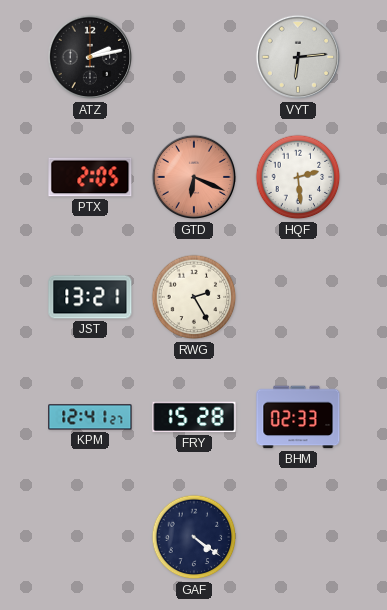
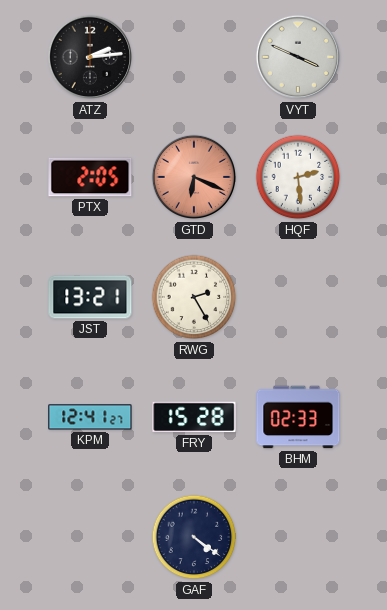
ATZ: 2:13 -> 2:14 (90, 57)
VYT: 6:14 -> 3:49 (298, 57)
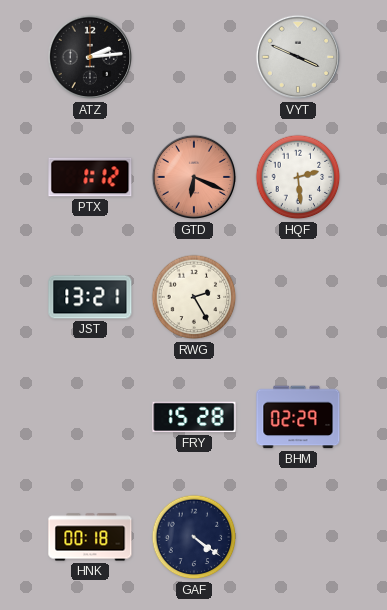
PTX: 2:05 -> 1:12 (90, 177)
KPM: 12:41 -> none (90, 417)
BHM: 02:33 -> 02:29 (298, 417)
HNK: none -> 00:18 (90, 537)
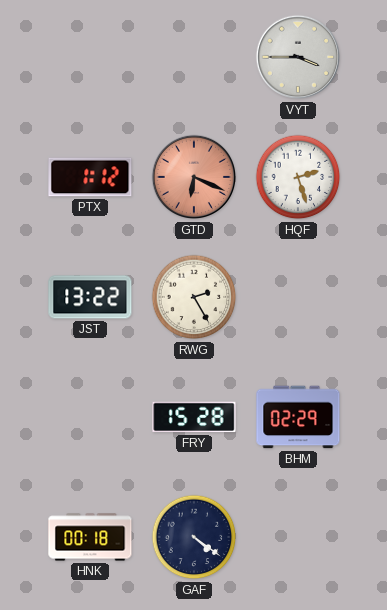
ATZ: 2:14 -> none (90, 57)
VYT: 3:49 -> 3:45 (298, 57)
HQF: 2:29 -> 2:27 (298, 177)
JST: 13:21 -> 13:22 (90, 297)
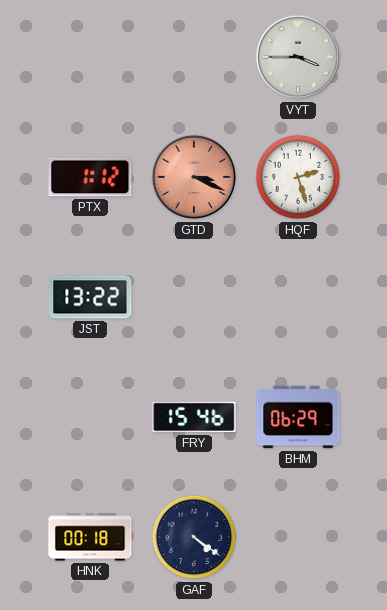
GTD: 6:19 -> 3:19 (194, 177)
RWG: 2:25 -> none (194, 297)
FRY: 15:28 -> 15:46 (194, 417)
BHM: 02:29 -> 06:29 (298, 417)
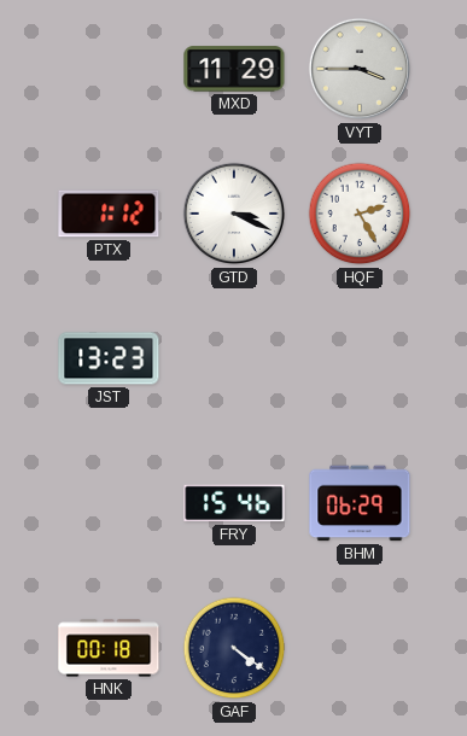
MXD: none -> 11:29 (234, 69)
GTD dial: salmon -> white (234, 214)
HQF: 2:27 -> 2:25 (360, 214)
JST: 13:22 -> 13:23 (109, 358)
